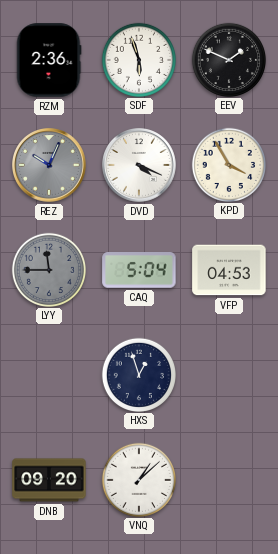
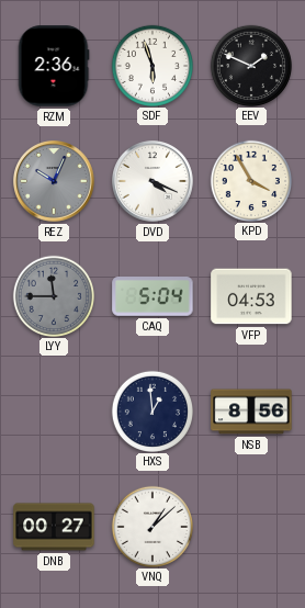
HXS: 12:57 -> 12:59 (151, 410)
NSB: none -> 8:56 (251, 412)
DNB: 09:20 -> 00:27 (54, 527)
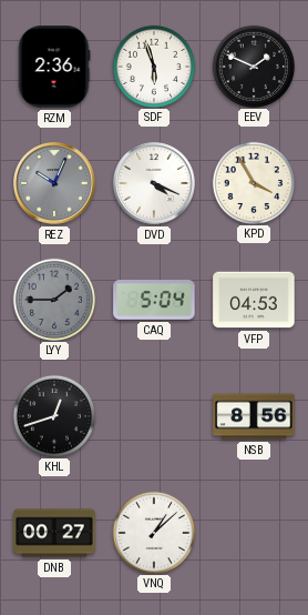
LYY: 11:45 -> 1:45 (53, 299)
KHL: none -> 12:42 (53, 415)
HXS: 12:59 -> none (151, 410)
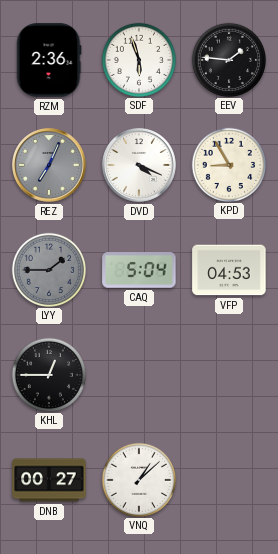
EEV: 1:49 -> 1:46 (228, 59)
REZ: 10:04 -> 7:04 (49, 165)
KPD: 3:55 -> 8:55 (228, 164)
KHL: 12:42 -> 12:45 (48, 374)
NSB: 8:56 -> none (254, 416)
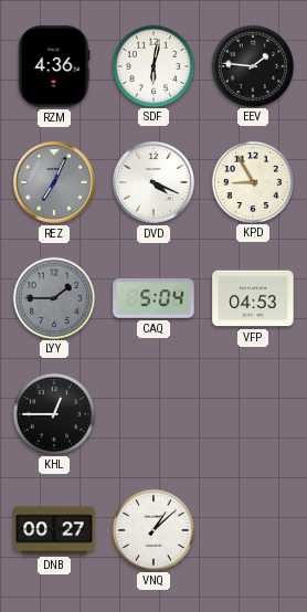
RZM: 2:36 -> 4:36 (54, 66)
SDF: 5:57 -> 6:02 (152, 65)
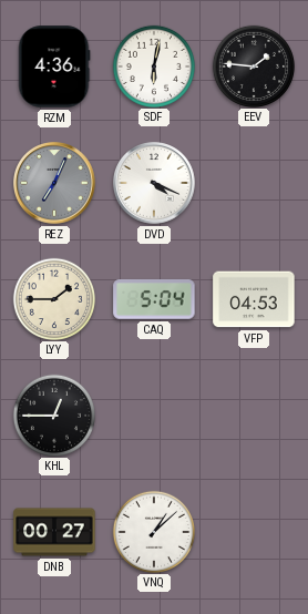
KPD: 8:55 -> none (252, 181)
LYY dial: grey -> cream (53, 298)
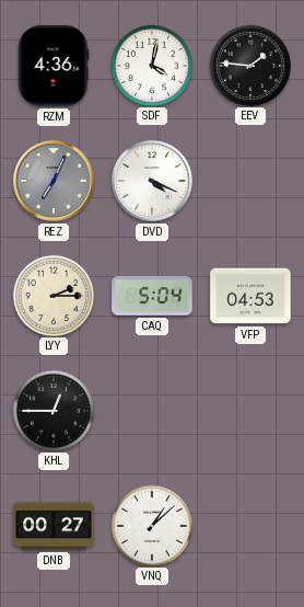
SDF: 6:02 -> 4:02 (151, 65)
LYY: 1:45 -> 2:15 (52, 295)
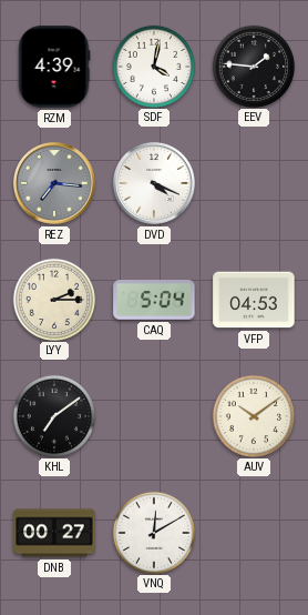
RZM: 4:36 -> 4:39 (54, 67)
REZ: 7:04 -> 7:16 (54, 183)
KHL: 12:45 -> 7:09 (53, 415)
AUV: none -> 10:09 (253, 415)
VNQ: 1:08 -> 12:10 (153, 532)
